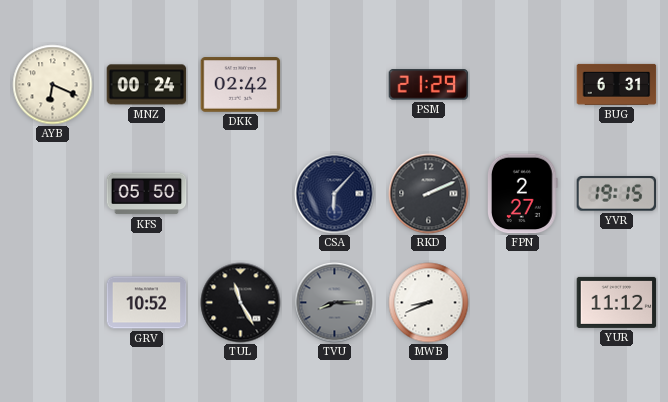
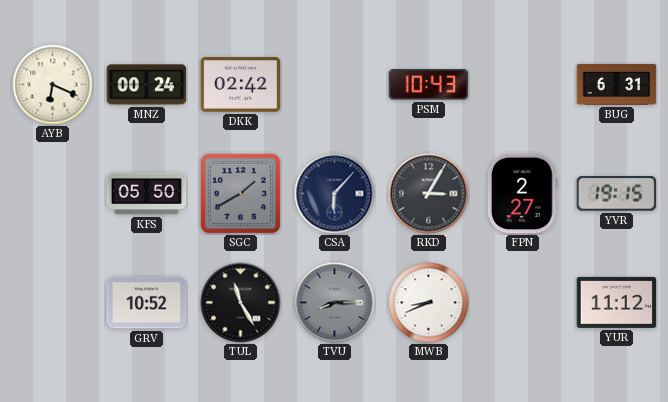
PSM: 21:29 -> 10:43 (429, 85)
SGC: none -> 1:40 (240, 193)
RKD: 2:11 -> 3:05 (429, 194)
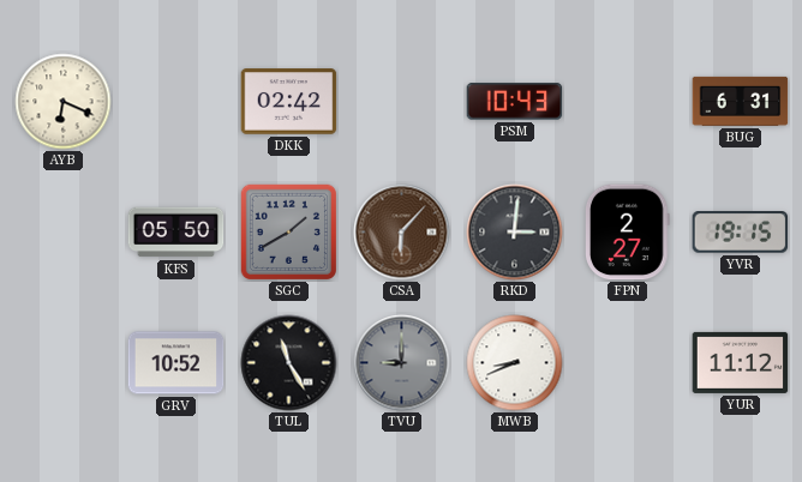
MNZ: 00:24 -> none (147, 85)
CSA dial: navy -> brown (402, 233)
RKD: 3:05 -> 3:01 (515, 233)
TVU: 8:15 -> 9:00 (402, 363)
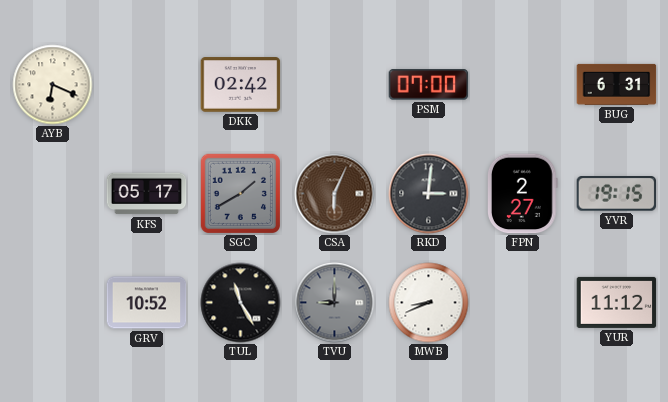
PSM: 10:43 -> 07:00 (429, 85)
KFS: 05:50 -> 05:17 (147, 194)
CSA: 6:07 -> 6:04 (335, 194)
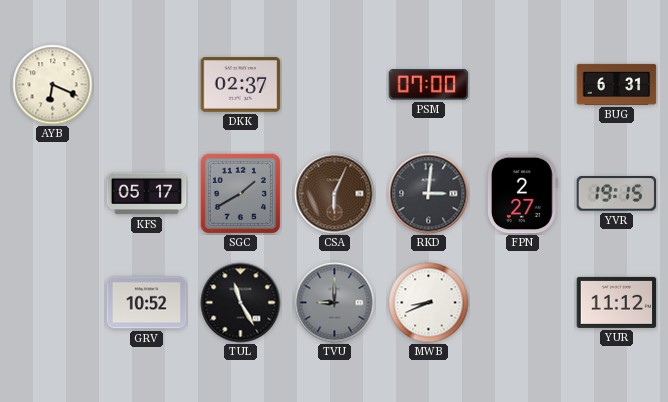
DKK: 02:42 -> 02:37 (241, 85)
